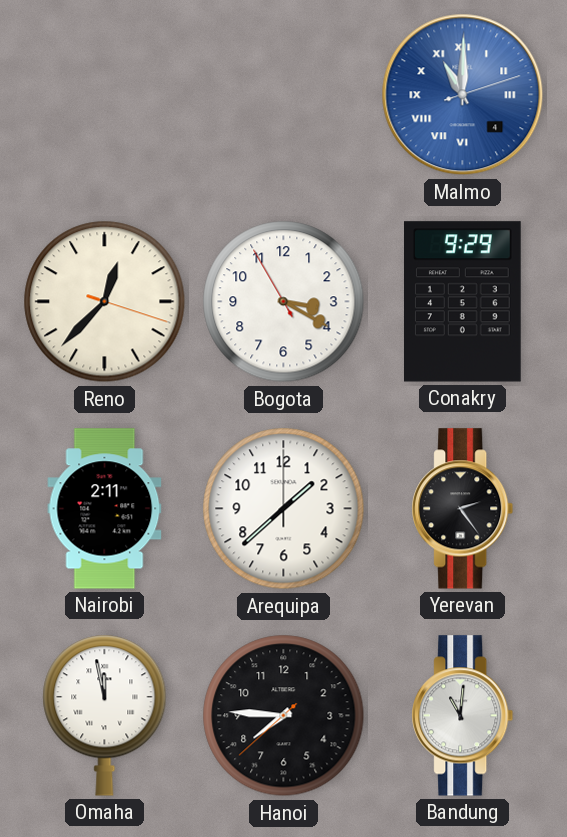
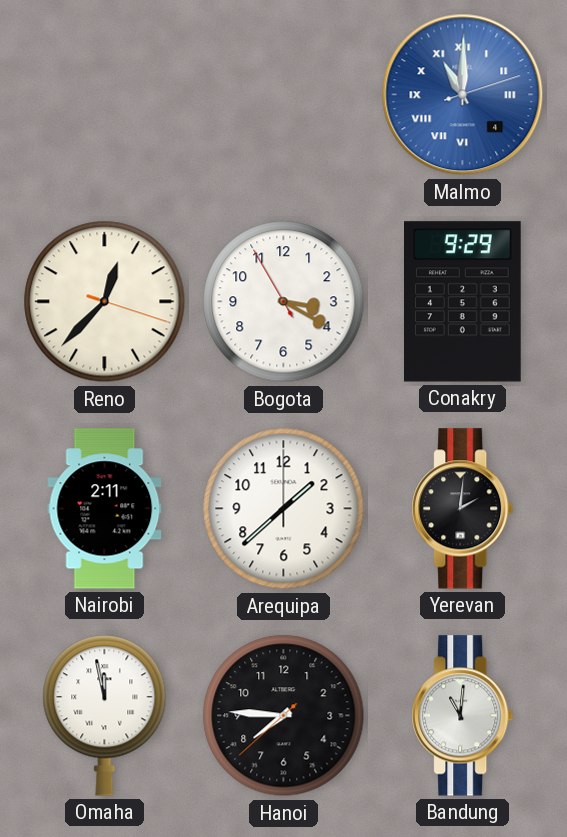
Yerevan: 2:24 -> 2:01 (463, 509)
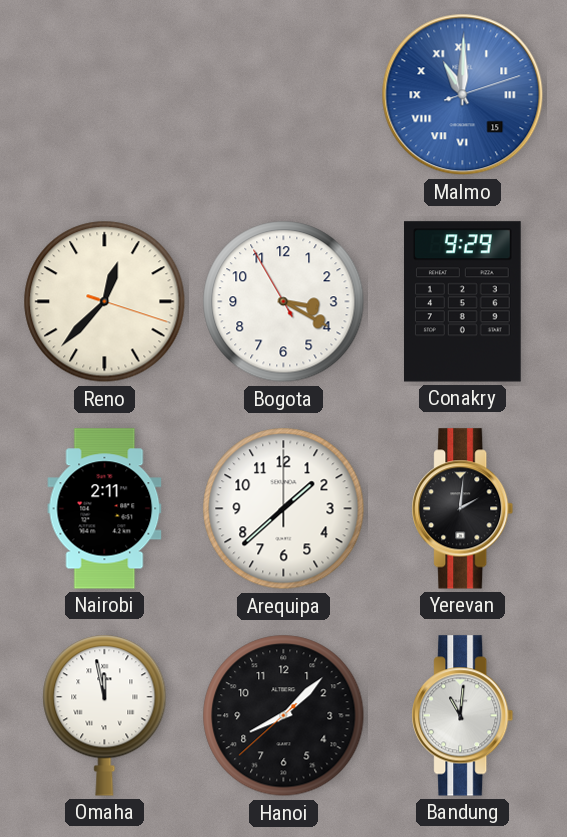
Malmo date: 4 -> 15 (463, 95)
Hanoi: 7:45 -> 8:07 (284, 716)
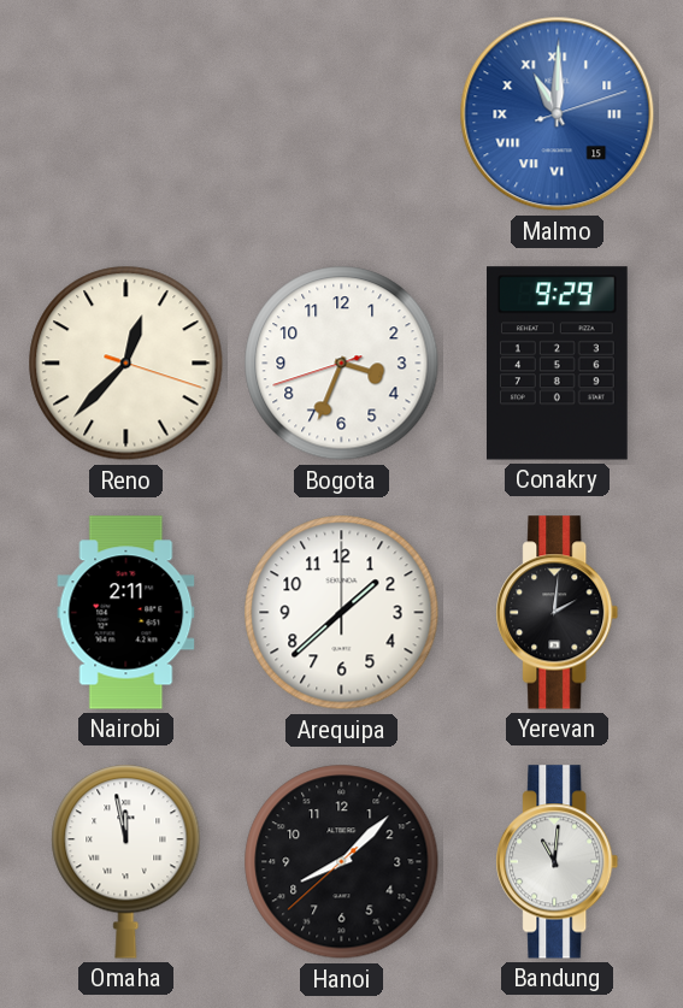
Bogota: 3:19 -> 3:33 (342, 364)
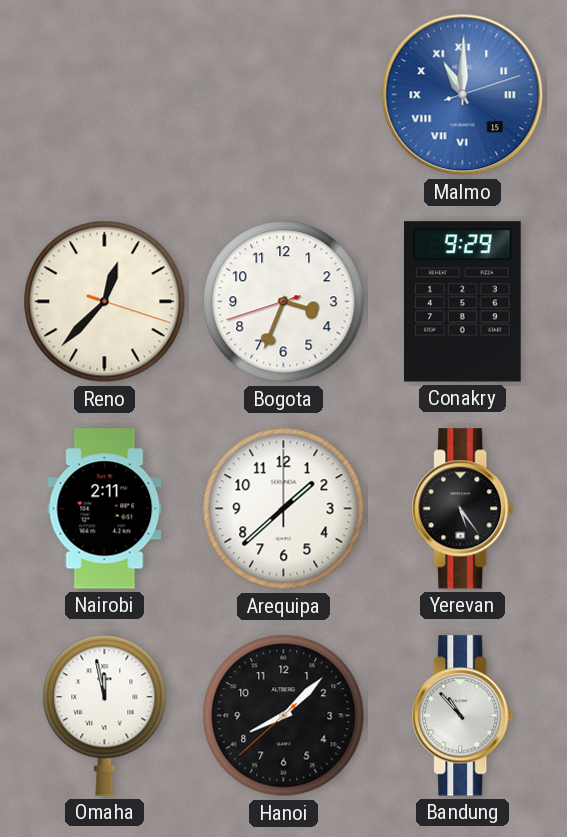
Yerevan: 2:01 -> 5:24 (463, 509)
Bandung: 11:01 -> 10:53 (463, 716)
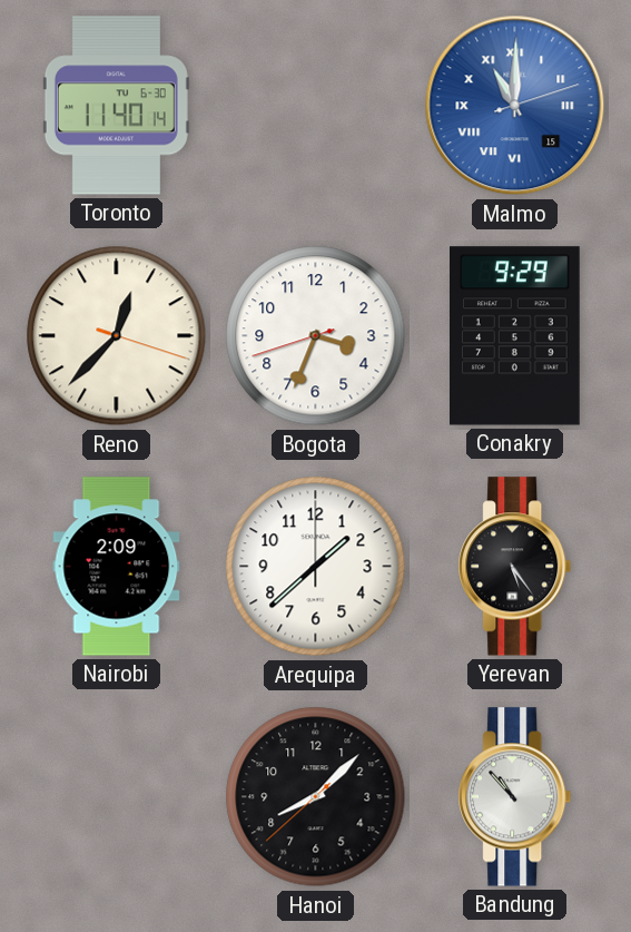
Toronto: none -> 11:40 (116, 106)
Nairobi: 2:11 -> 2:09 (117, 567)
Omaha: 11:58 -> none (105, 715)
